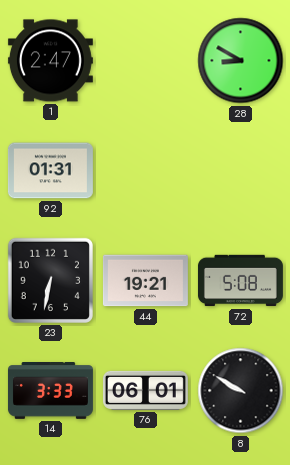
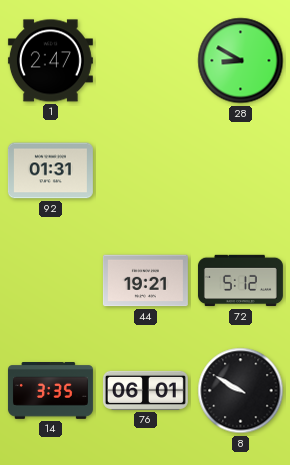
23: 6:32 -> none (50, 280)
72: 5:08 -> 5:12 (240, 281)
14: 3:33 -> 3:35 (50, 391)
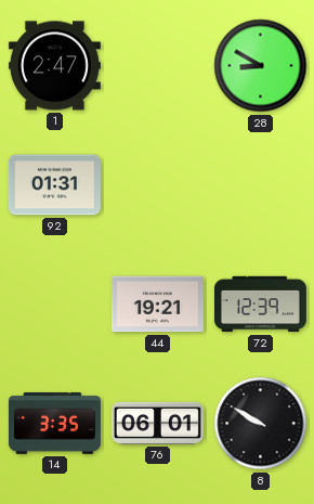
72: 5:12 -> 12:39 (260, 305)
